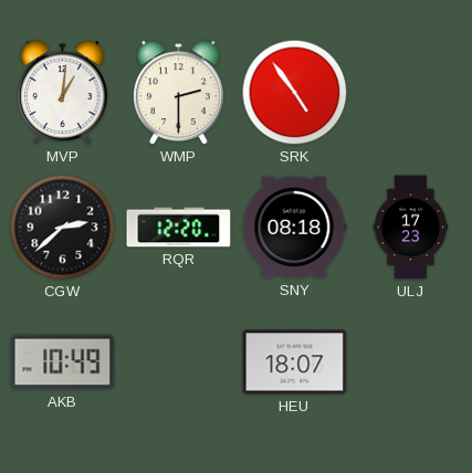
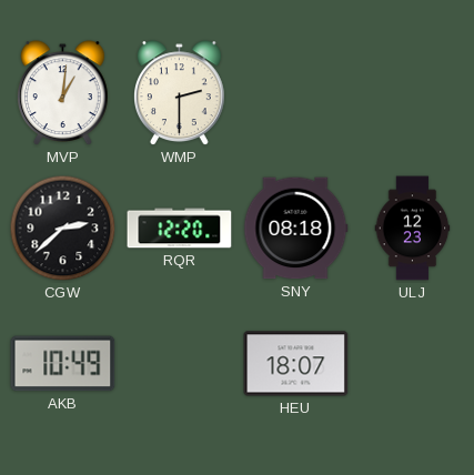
SRK: 4:54 -> none (295, 93)
ULJ: 17:23 -> 12:23 (413, 229)
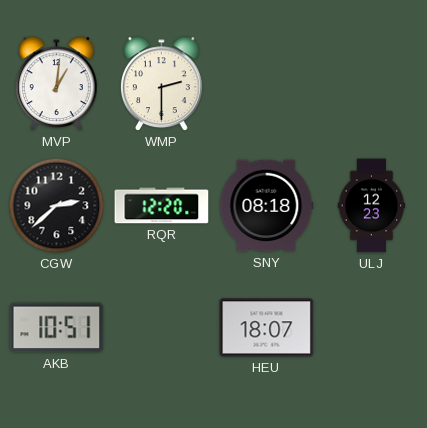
AKB: 10:49 -> 10:51 (57, 328)
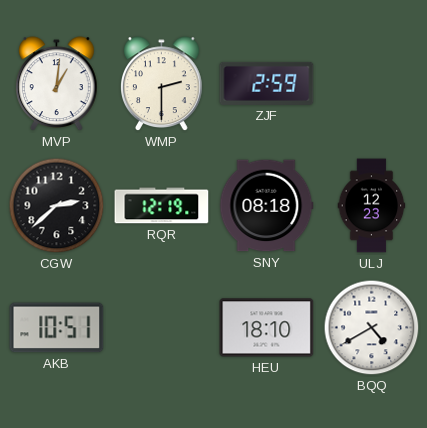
ZJF: none -> 2:59 (267, 83)
RQR: 12:20 -> 12:19 (162, 206)
HEU: 18:07 -> 18:10 (267, 328)
BQQ: none -> 4:40 (372, 328)
